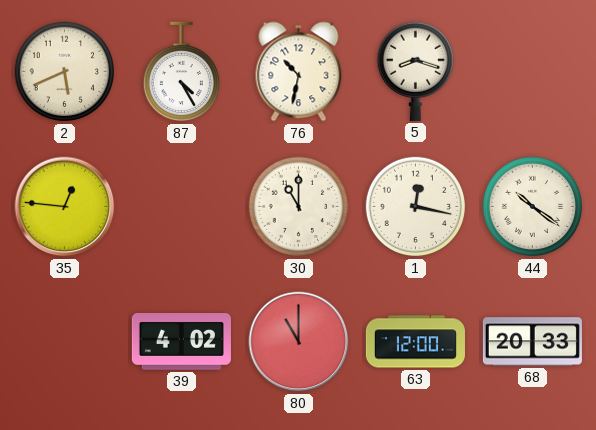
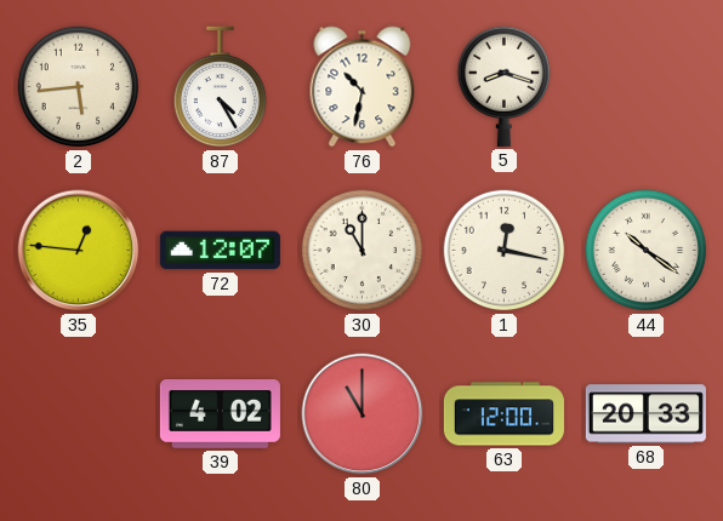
2: 5:41 -> 5:44 (79, 87)
72: none -> 12:07 (220, 251)
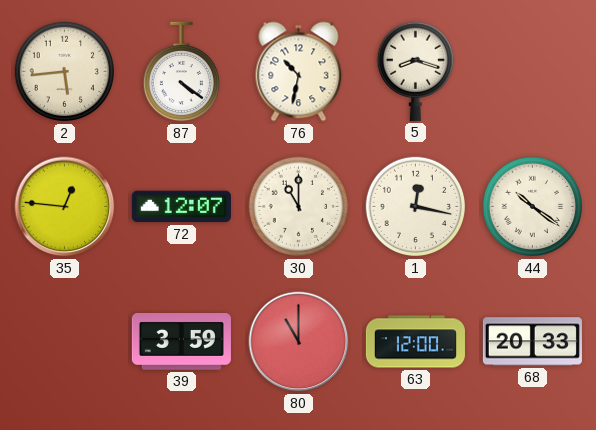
87: 4:25 -> 4:21 (181, 72)
39: 4:02 -> 3:59 (181, 342)
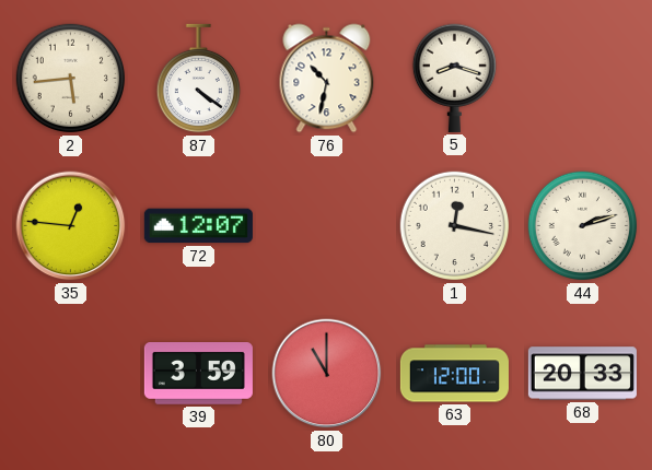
30: 11:00 -> none (299, 207)
44: 10:21 -> 2:12 (583, 226)
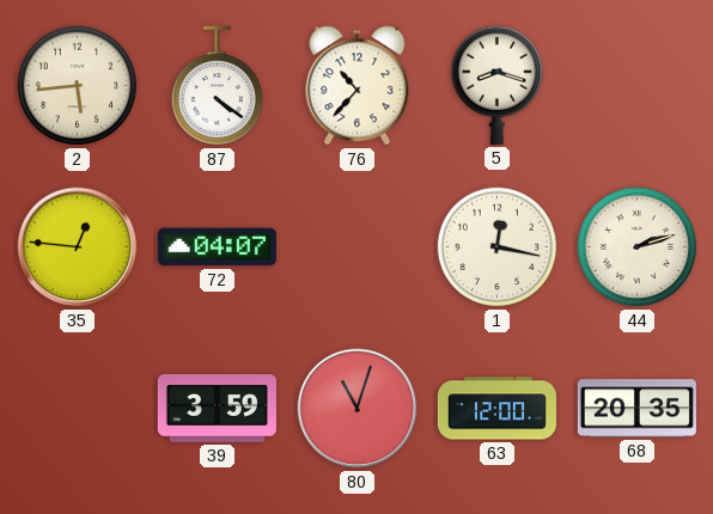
76: 10:32 -> 10:37 (358, 86)
72: 12:07 -> 04:07 (217, 247)
80: 11:00 -> 11:03 (358, 409)
68: 20:33 -> 20:35 (636, 409)
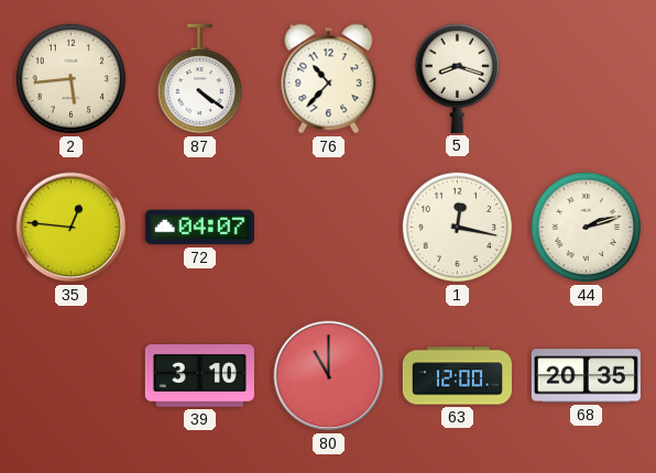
39: 3:59 -> 3:10 (199, 376)
80: 11:03 -> 11:00 (329, 376)
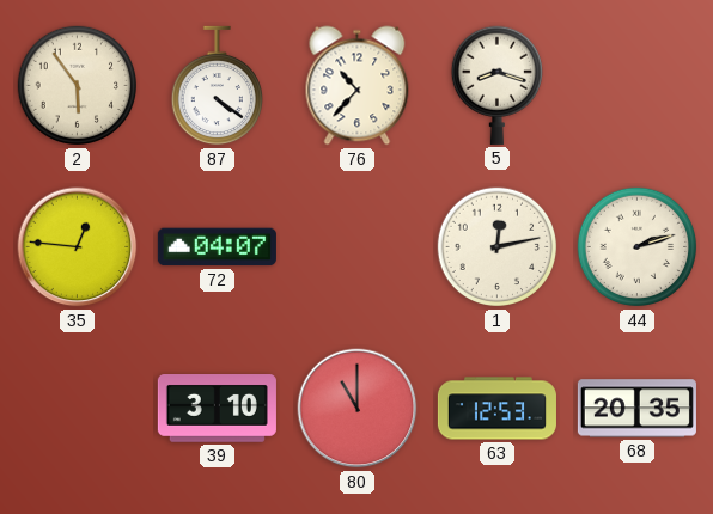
2: 5:44 -> 5:54 (78, 86)
1: 12:17 -> 12:13 (498, 247)
63: 12:00 -> 12:53 (496, 409)
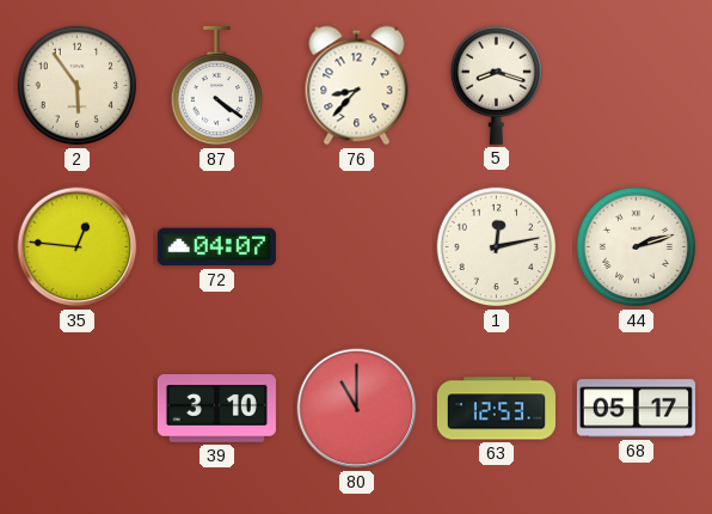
76: 10:37 -> 8:37 (357, 86)
68: 20:35 -> 05:17 (636, 409)
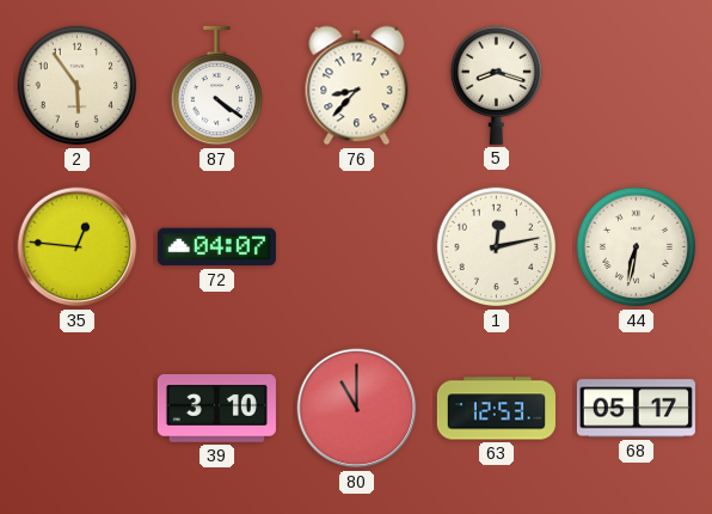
44: 2:12 -> 6:32 (637, 247)
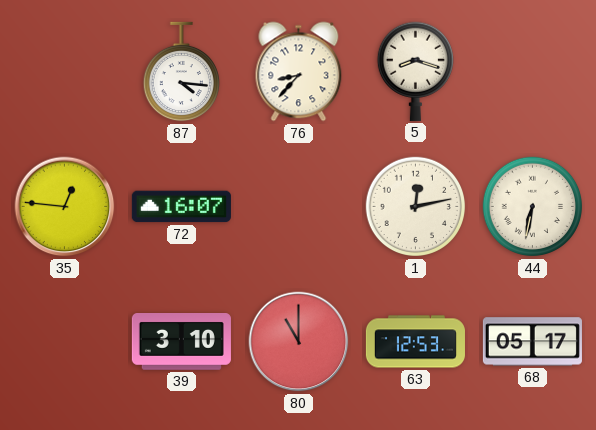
2: 5:54 -> none (78, 86)
87: 4:21 -> 4:16 (181, 72)
72: 04:07 -> 16:07 (181, 207)
